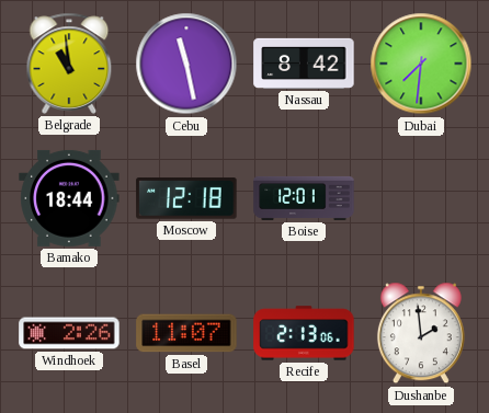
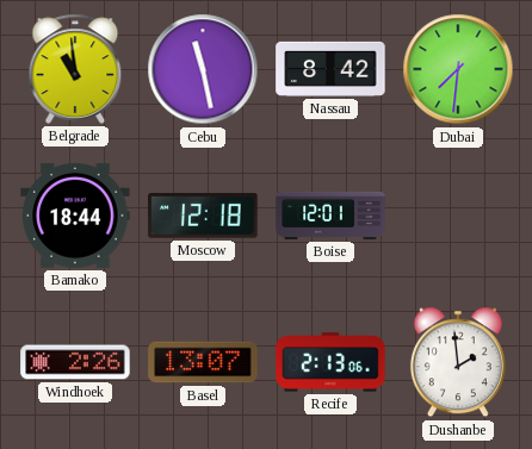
Basel: 11:07 -> 13:07 (203, 362)
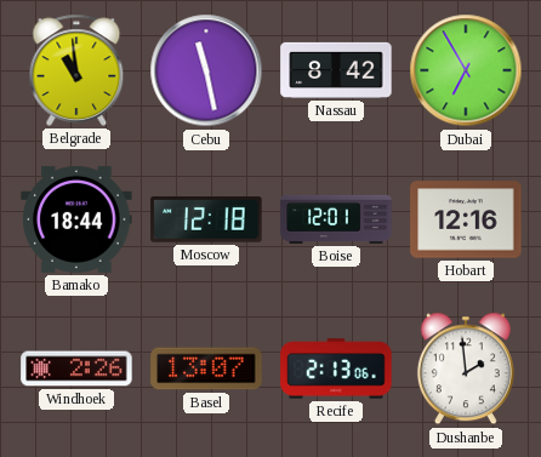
Dubai: 7:31 -> 6:55 (466, 70)
Hobart: none -> 12:16 (466, 219)
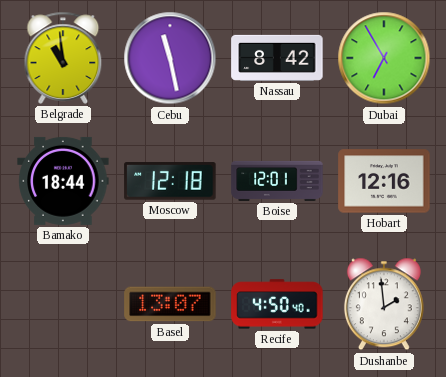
Windhoek: 2:26 -> none (76, 369)
Recife: 2:13 -> 4:50 (277, 304)
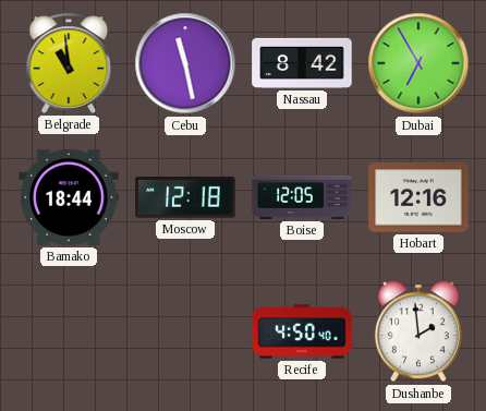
Boise: 12:01 -> 12:05 (302, 197)
Basel: 13:07 -> none (170, 304)
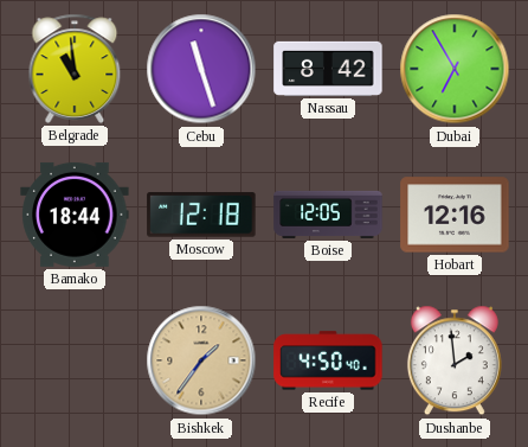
Cebu: 11:28 -> 11:27 (201, 69)
Bishkek: none -> 1:36 (201, 360)
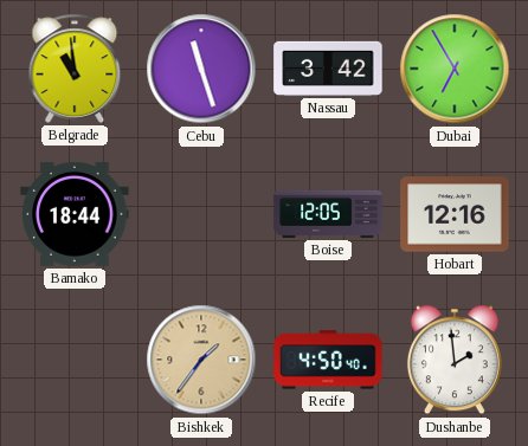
Nassau: 8:42 -> 3:42 (328, 69)
Moscow: 12:18 -> none (201, 215)
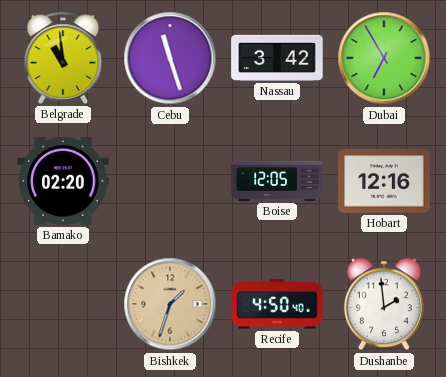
Bamako: 18:44 -> 02:20 (63, 181)
Bishkek: 1:36 -> 1:33 (170, 304)
